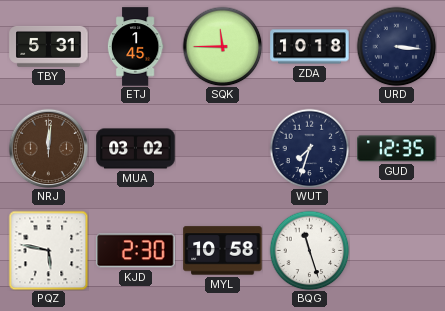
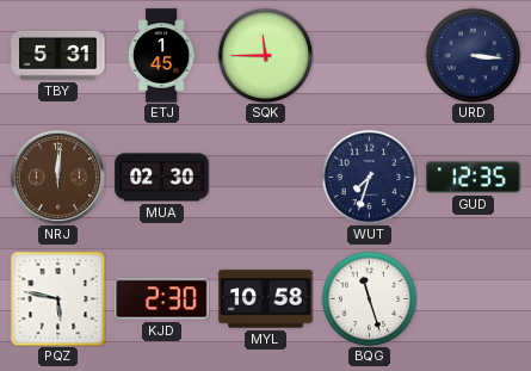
ZDA: 10:18 -> none (310, 47)
MUA: 03:02 -> 02:30 (162, 178)
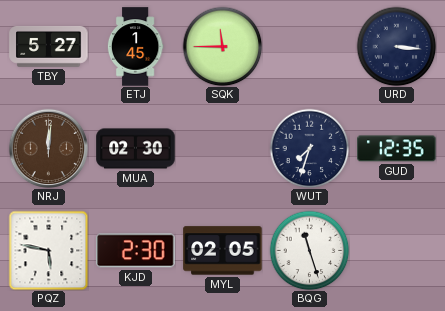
TBY: 5:31 -> 5:27 (49, 46)
MYL: 10:58 -> 02:05 (223, 251)
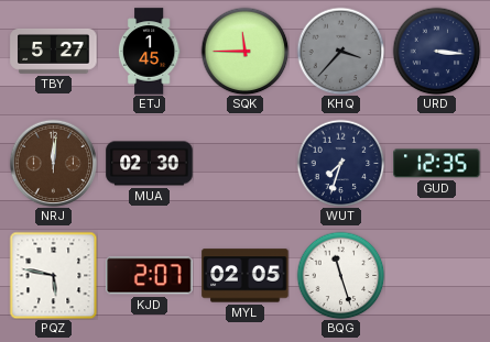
KHQ: none -> 3:37 (340, 51)
KJD: 2:30 -> 2:07 (150, 276)
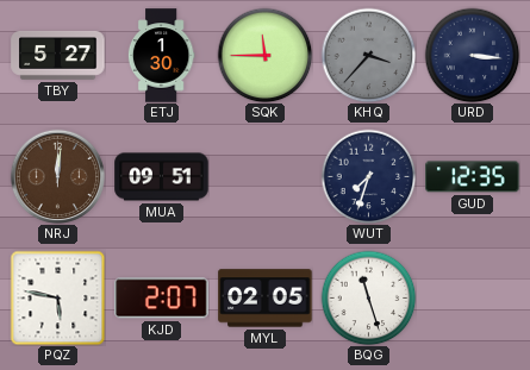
ETJ: 1:45 -> 1:30 (161, 56)
MUA: 02:30 -> 09:51 (162, 177)
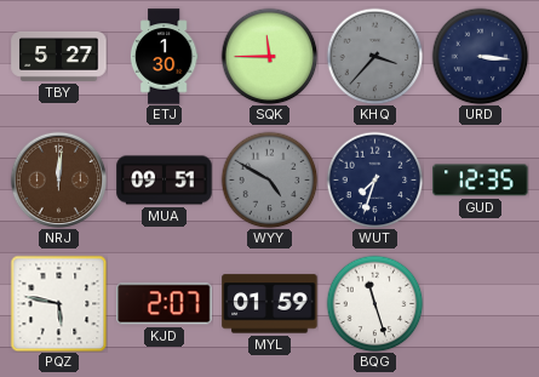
WYY: none -> 4:50 (269, 179)
MYL: 02:05 -> 01:59 (270, 304)
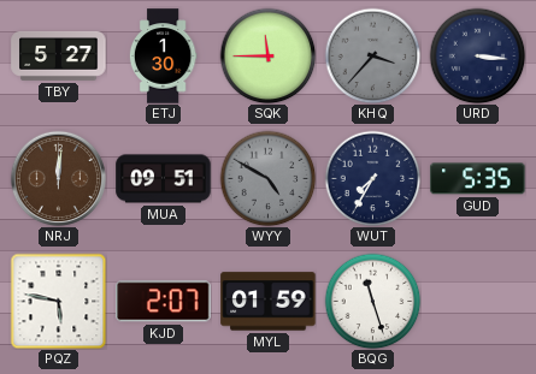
WUT: 7:33 -> 7:35 (372, 178)
GUD: 12:35 -> 5:35 (478, 179)
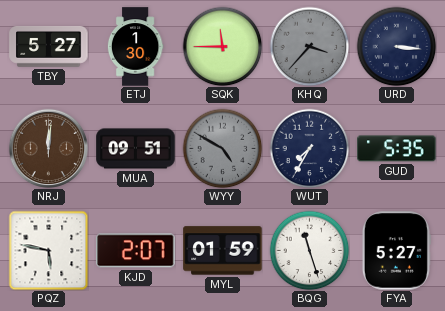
FYA: none -> 5:27 (396, 251)
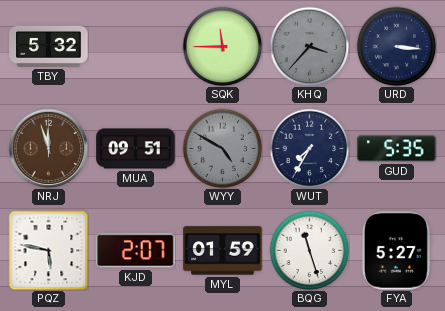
TBY: 5:27 -> 5:32 (49, 46)
ETJ: 1:30 -> none (135, 47)
NRJ: 12:01 -> 11:57 (48, 148)
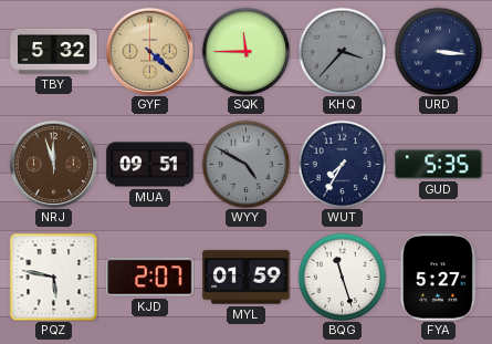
GYF: none -> 4:22 (149, 51)
